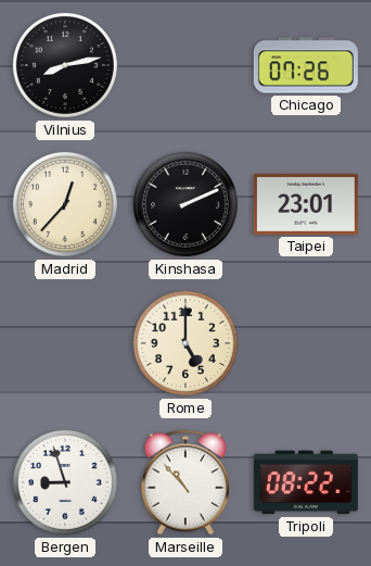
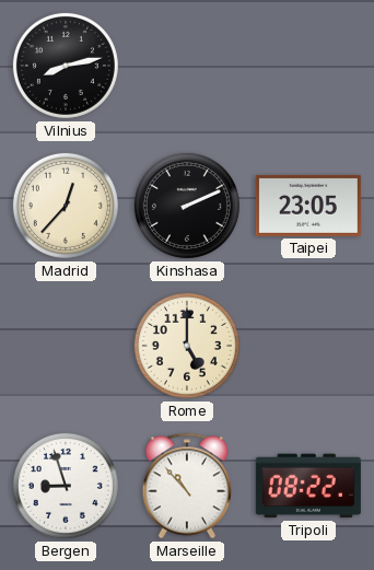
Chicago: 07:26 -> none (306, 65)
Taipei: 23:01 -> 23:05 (308, 206)
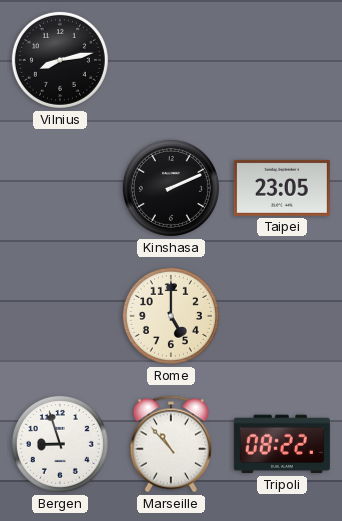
Madrid: 12:37 -> none (66, 206)
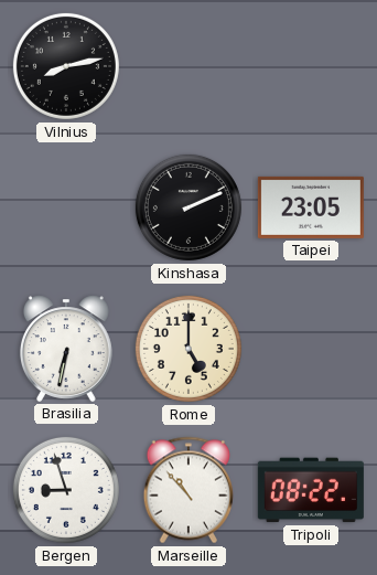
Brasilia: none -> 6:32 (66, 349)
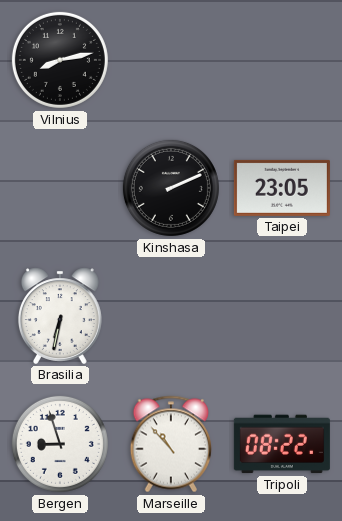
Rome: 5:00 -> none (188, 349)
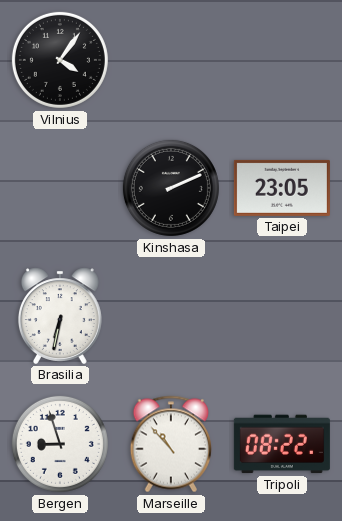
Vilnius: 8:13 -> 4:06 (60, 60)
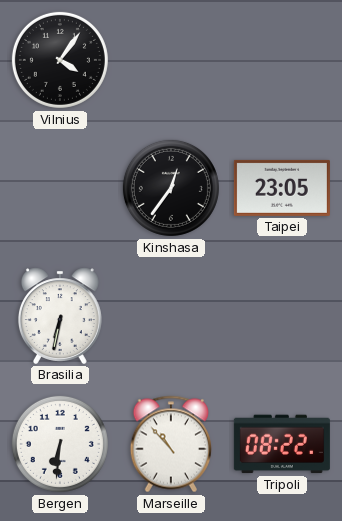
Kinshasa: 2:11 -> 12:36 (171, 188)
Bergen: 8:57 -> 6:31 (60, 444)
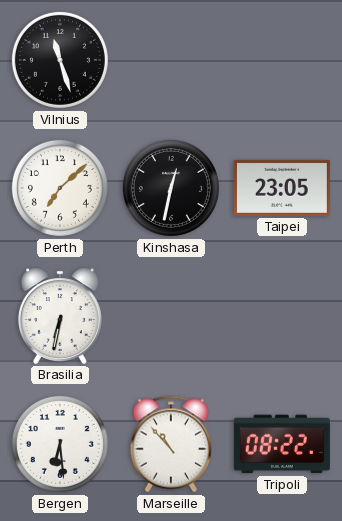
Vilnius: 4:06 -> 11:27 (60, 60)
Perth: none -> 7:08 (60, 188)
Kinshasa: 12:36 -> 12:32 (171, 188)
Bergen: 6:31 -> 6:29 (60, 444)
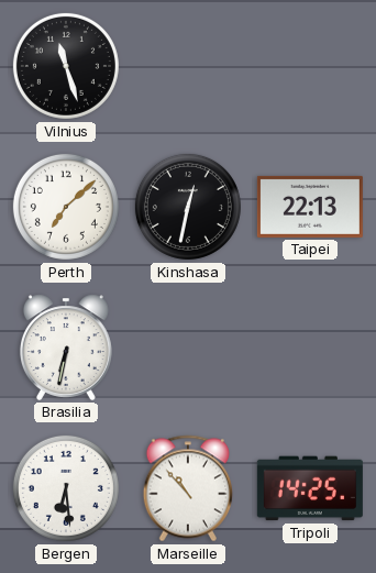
Taipei: 23:05 -> 22:13 (310, 207)
Tripoli: 08:22 -> 14:25 (310, 488)
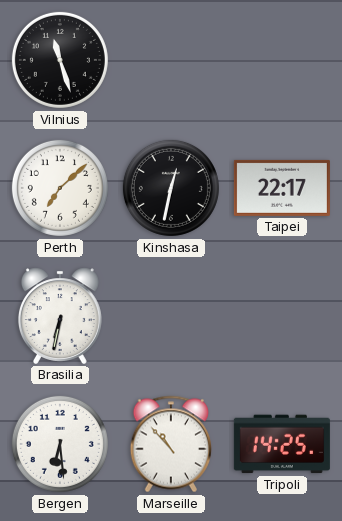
Taipei: 22:13 -> 22:17 (282, 188)
